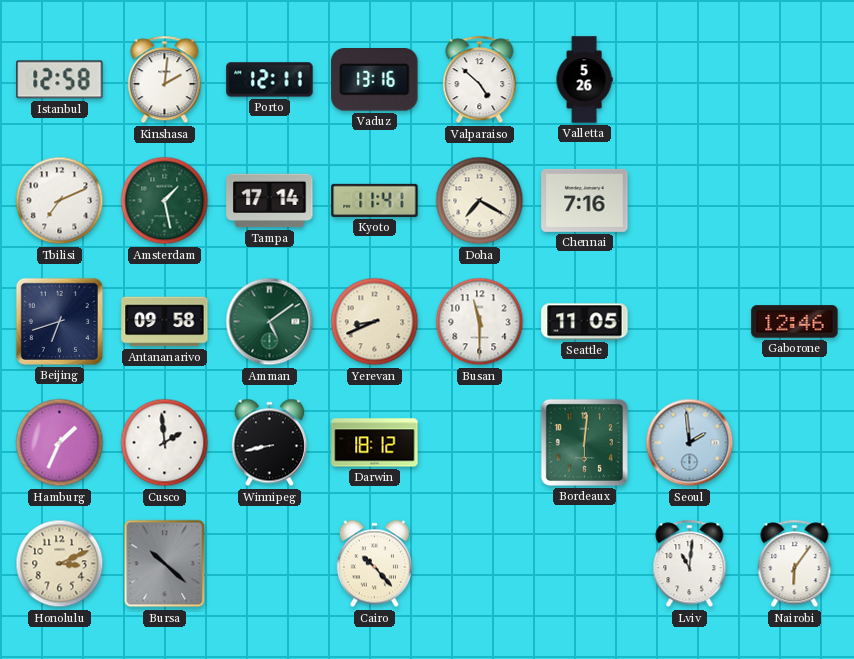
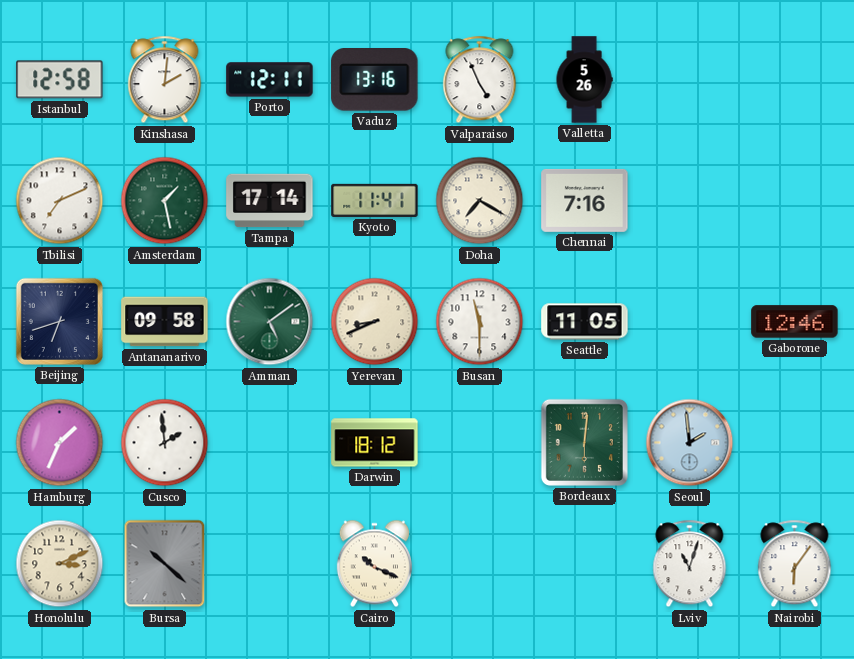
Valparaiso: 4:52 -> 4:56 (480, 80)
Winnipeg: 8:43 -> none (269, 443)
Cairo: 10:23 -> 10:19 (374, 564)
Lviv: 11:01 -> 11:03 (690, 564)
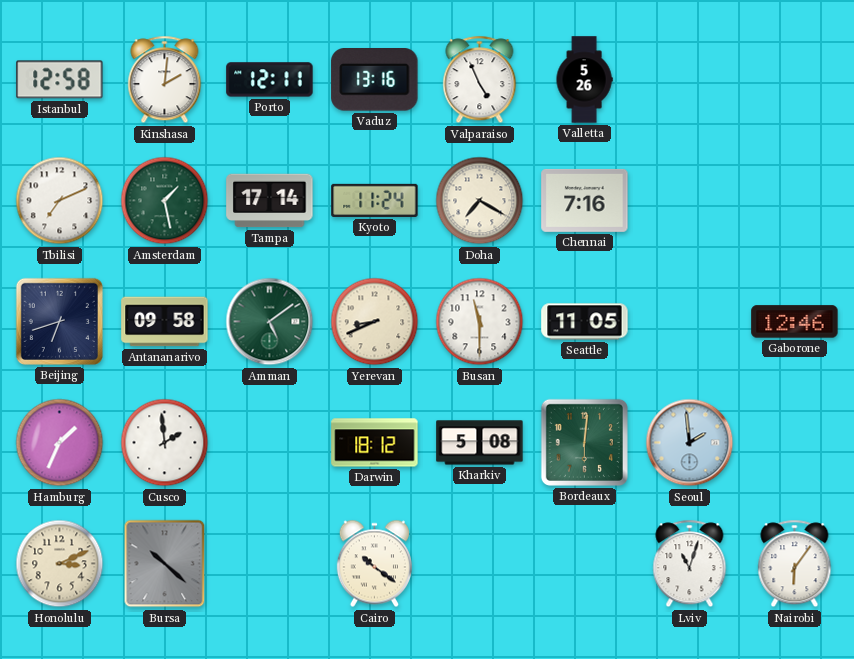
Kyoto: 11:41 -> 11:24 (375, 200)
Kharkiv: none -> 5:08 (480, 443)
Cairo: 10:19 -> 10:21 (374, 564)
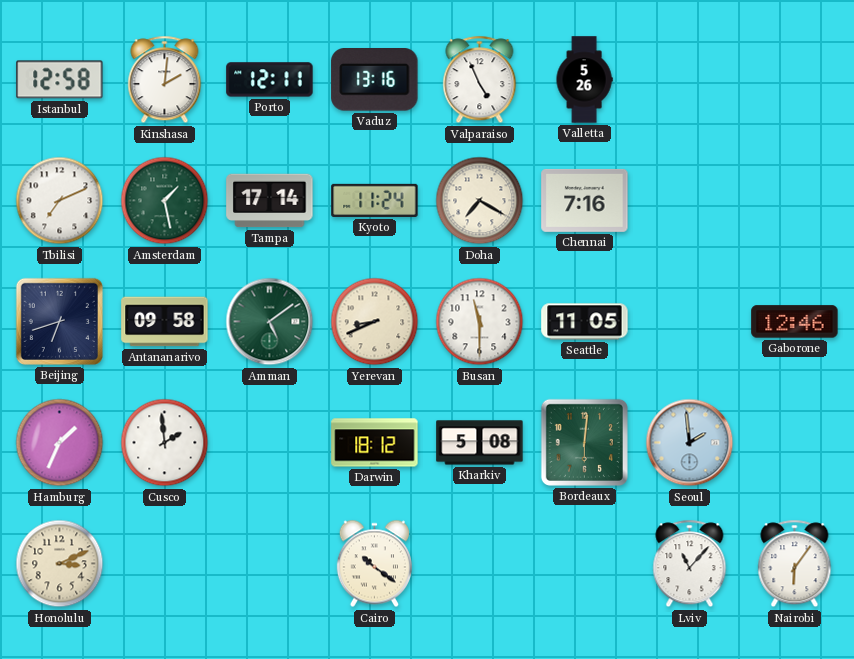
Bursa: 10:22 -> none (165, 564)
Lviv: 11:03 -> 11:07 (690, 564)
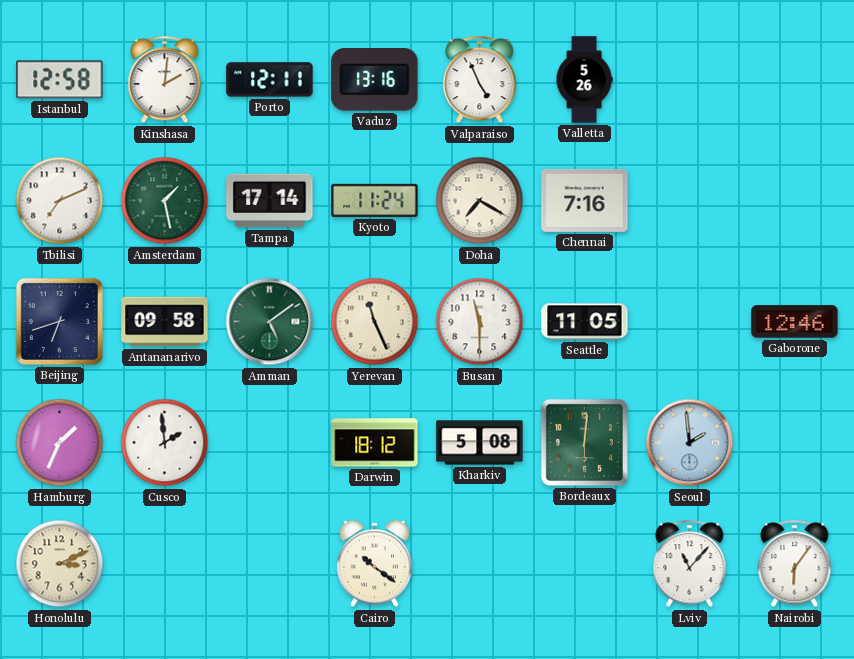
Yerevan: 8:41 -> 11:26 (375, 322)
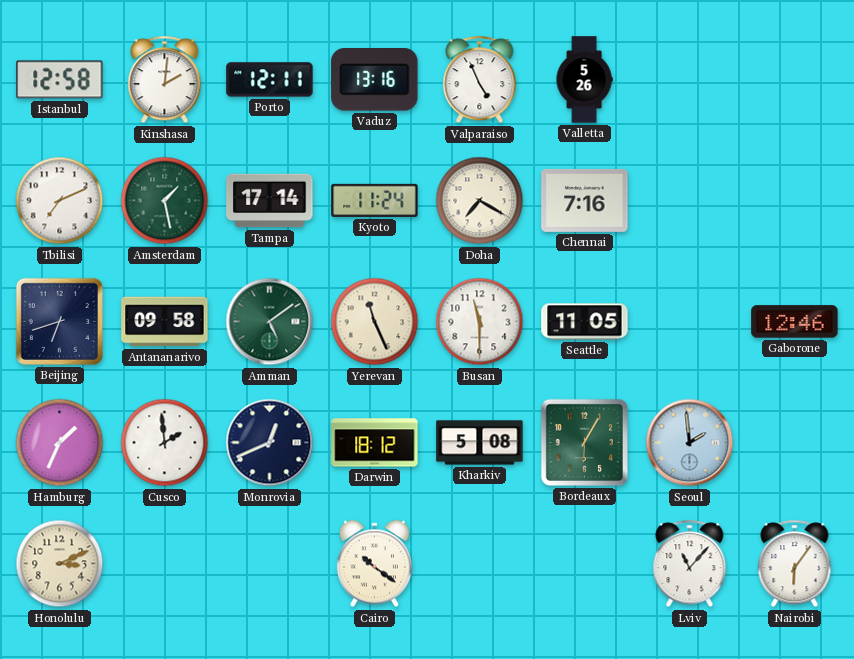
Monrovia: none -> 12:41 (270, 443)
Bordeaux: 6:01 -> 6:05 (584, 442)
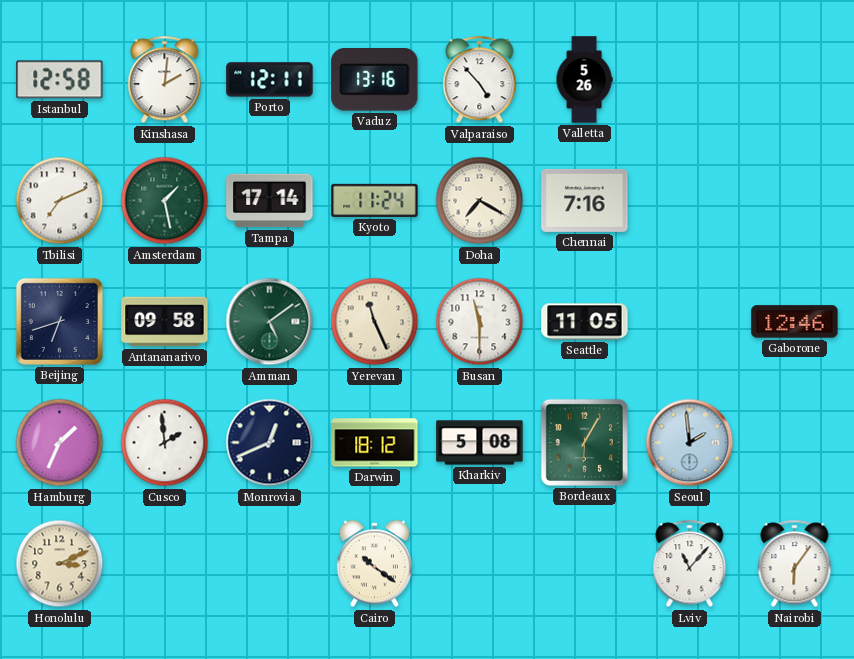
Valparaiso: 4:56 -> 4:53 (480, 80)
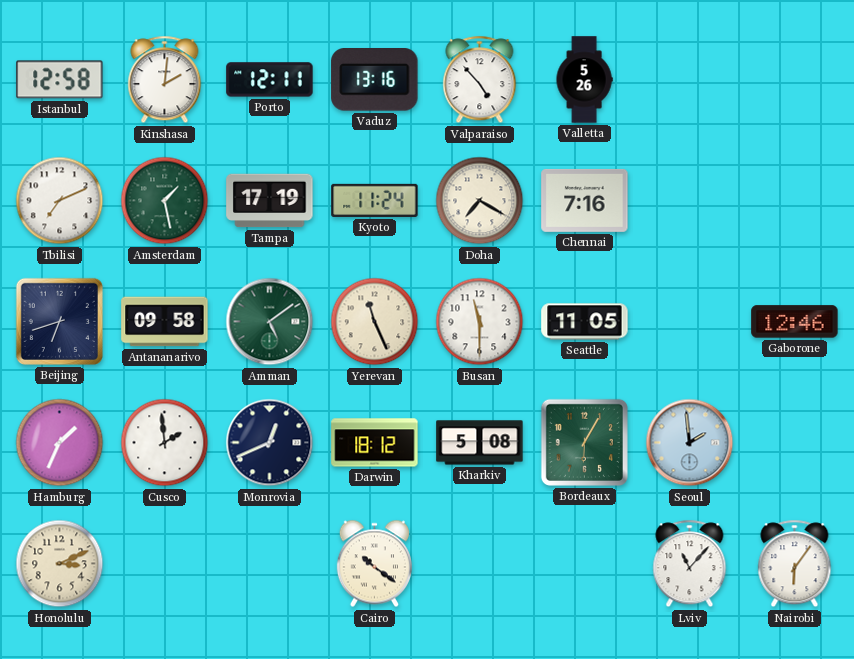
Tampa: 17:14 -> 17:19 (270, 201)
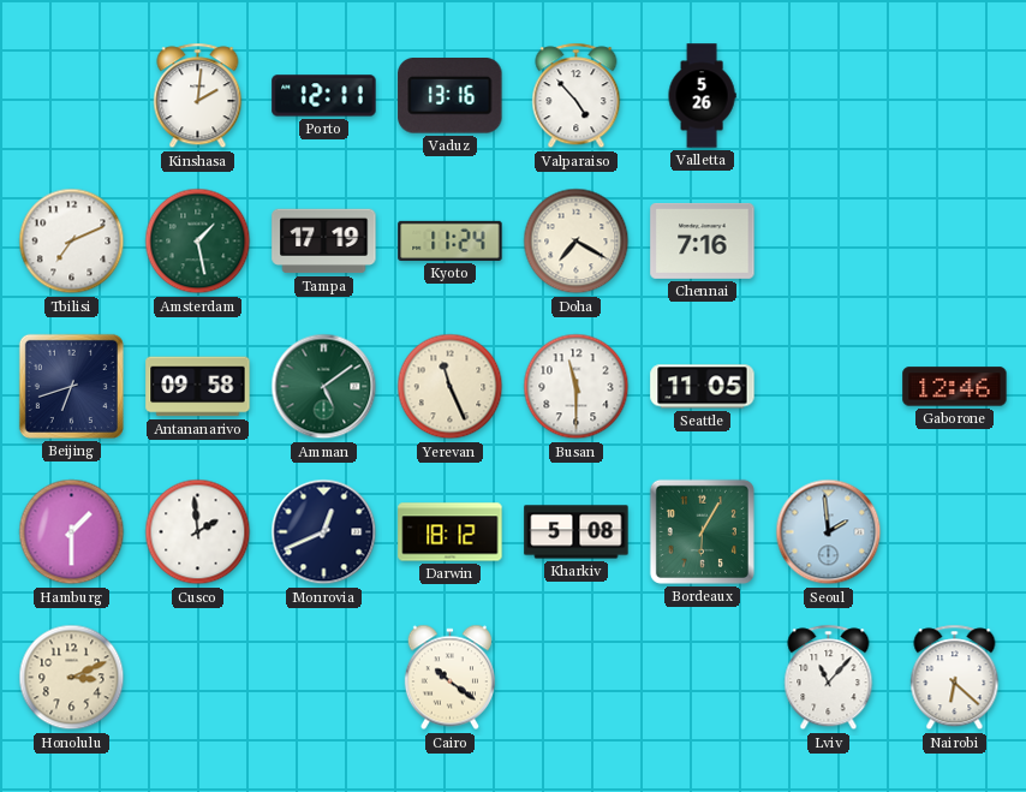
Istanbul: 12:58 -> none (60, 80)
Hamburg: 1:34 -> 1:30 (72, 532)
Nairobi: 6:06 -> 6:22 (955, 678)
